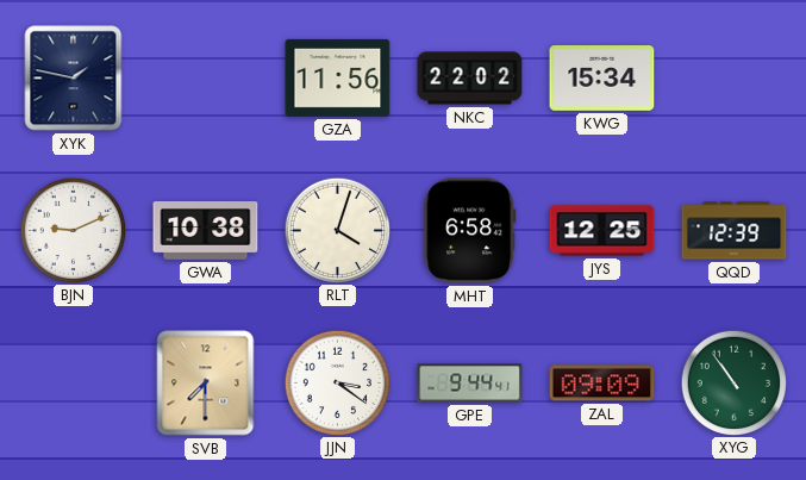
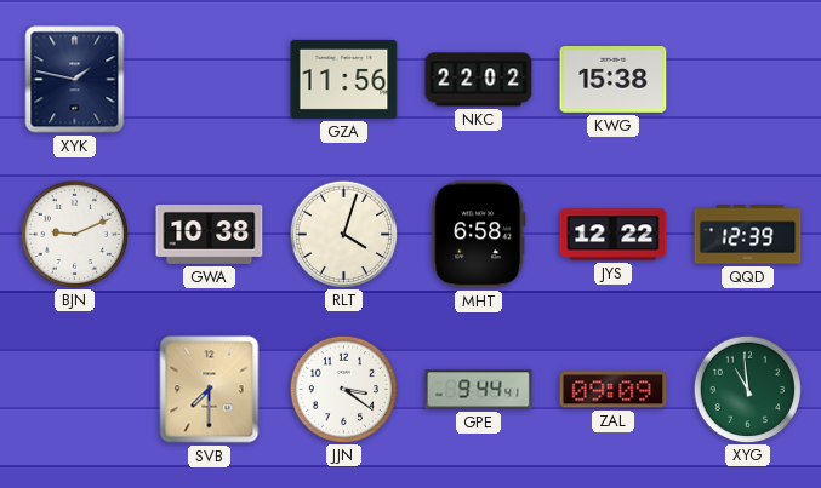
KWG: 15:34 -> 15:38 (614, 80)
JYS: 12:25 -> 12:22 (614, 235)
XYG: 10:54 -> 10:59 (747, 389)
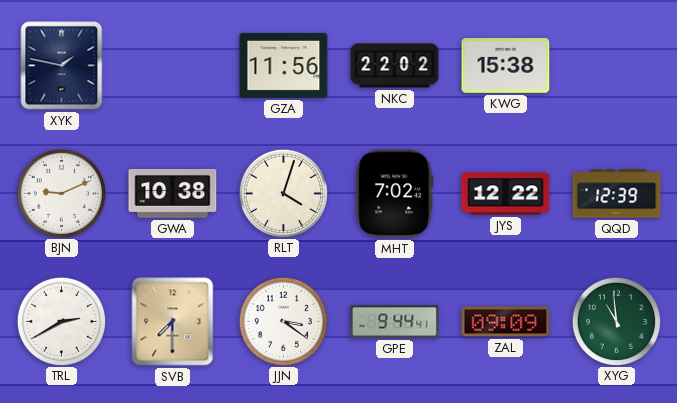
MHT: 6:58 -> 7:02 (395, 194)
TRL: none -> 2:40 (61, 321)
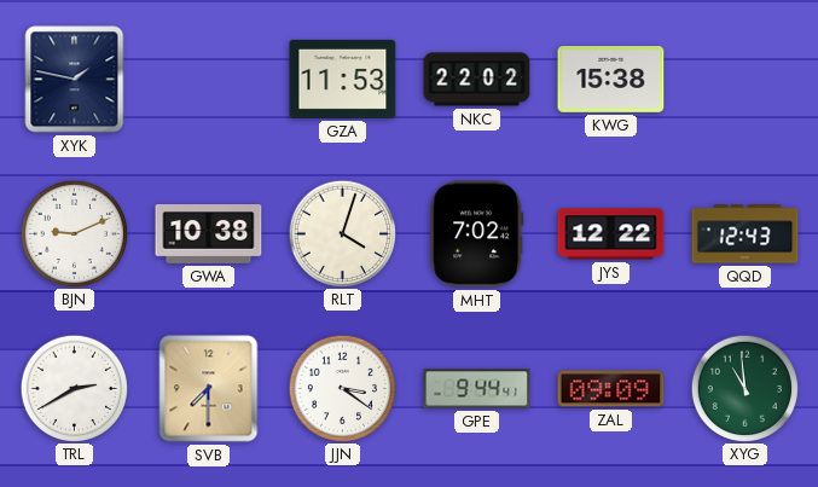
GZA: 11:56 -> 11:53 (343, 79)
QQD: 12:39 -> 12:43 (746, 234)
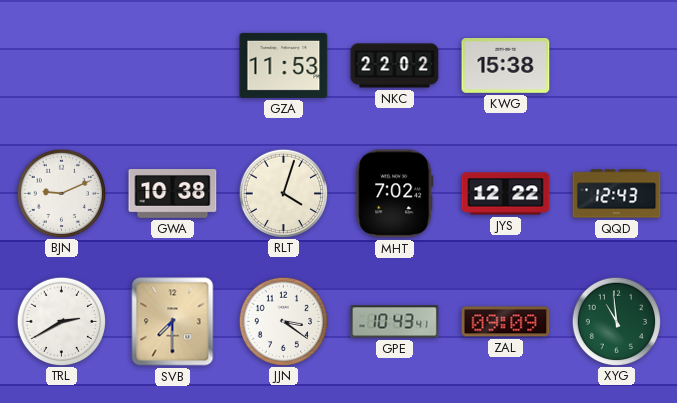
XYK: 1:47 -> none (75, 80)
GPE: 9:44 -> 10:43 (395, 322)
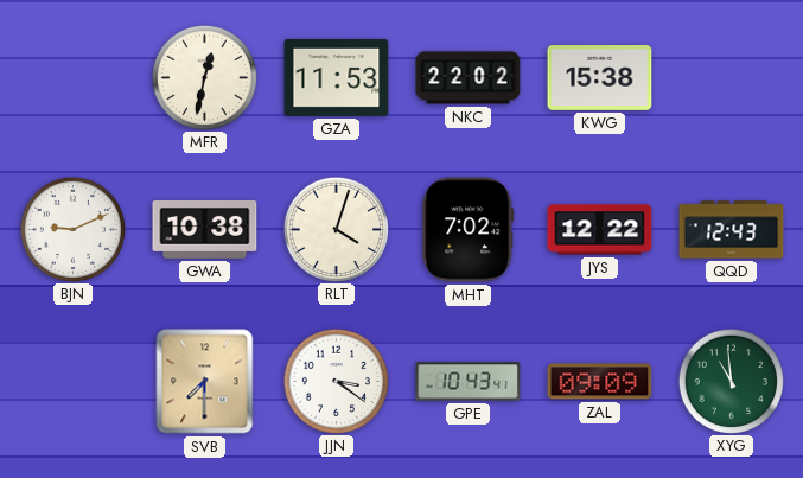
MFR: none -> 12:32 (204, 77)
TRL: 2:40 -> none (61, 321)
